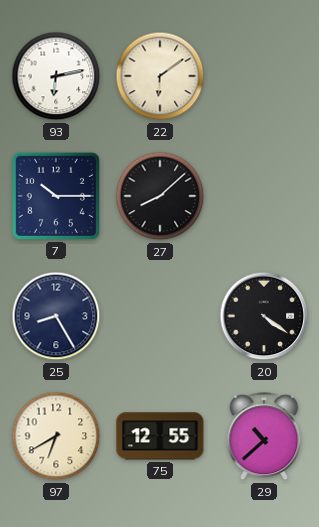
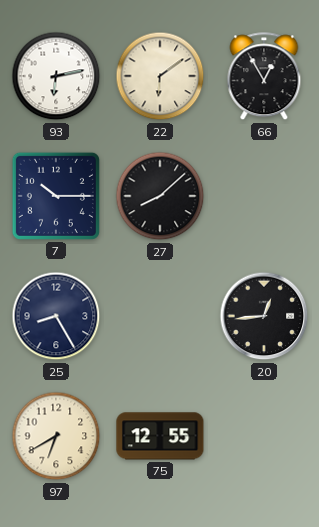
66: none -> 12:55 (264, 77)
20: 4:21 -> 12:44 (264, 316)
29: 10:38 -> none (264, 437)
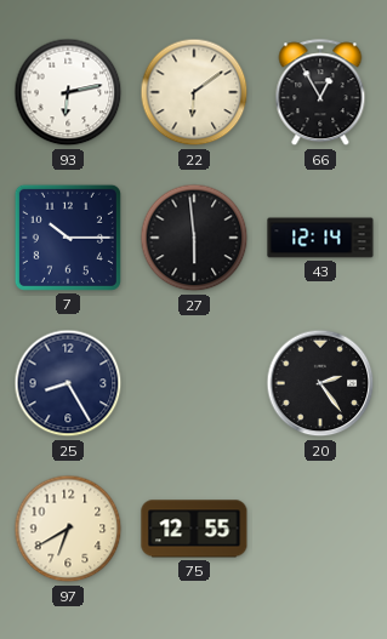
27: 8:08 -> 5:59 (194, 238)
43: none -> 12:14 (320, 238)
20: 12:44 -> 2:24 (320, 383)
